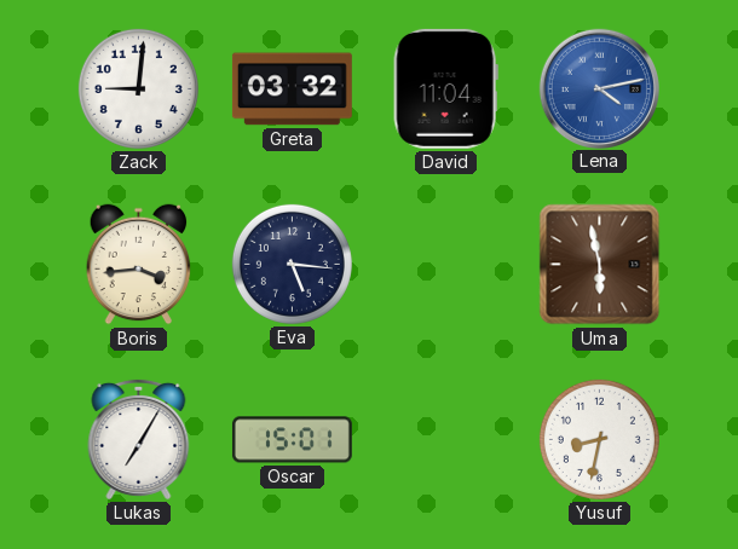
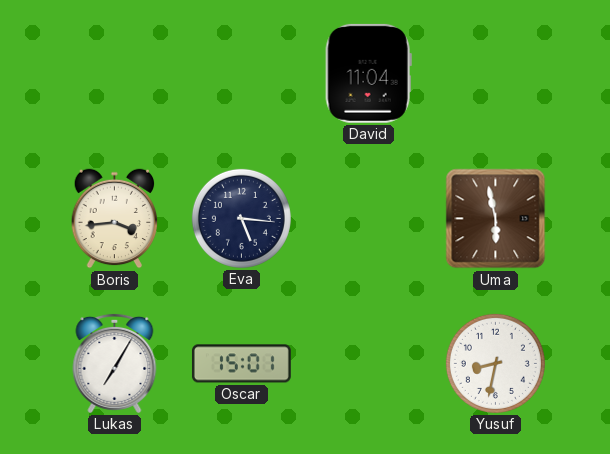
Zack: 9:01 -> none (138, 88)
Greta: 03:32 -> none (292, 89)
Lena: 4:13 -> none (599, 88)
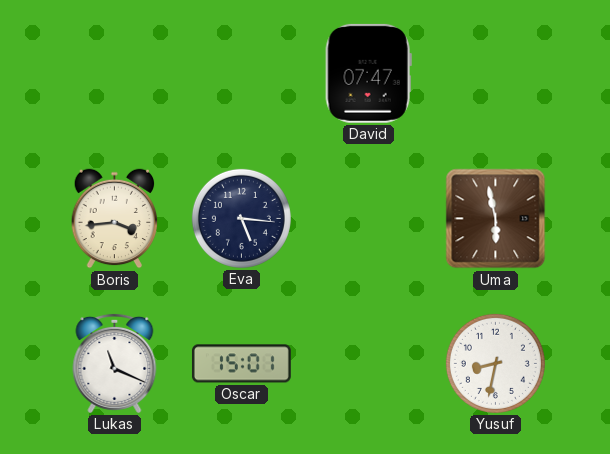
David: 11:04 -> 07:47 (368, 73)
Lukas: 7:05 -> 11:19 (115, 363)
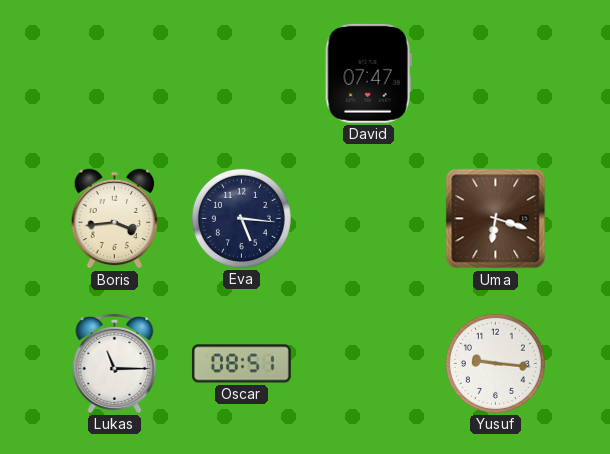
Uma: 5:58 -> 6:18 (496, 219)
Lukas: 11:19 -> 11:15 (115, 363)
Oscar: 15:01 -> 08:51 (241, 364)
Yusuf: 8:32 -> 9:16 (495, 363)
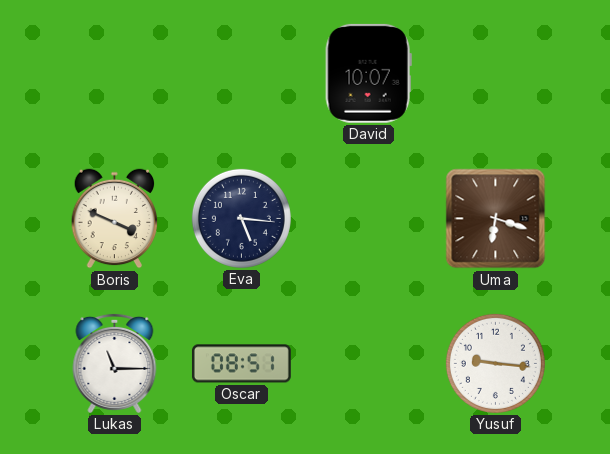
David: 07:47 -> 10:07 (368, 73)
Boris: 3:44 -> 3:49 (115, 219)
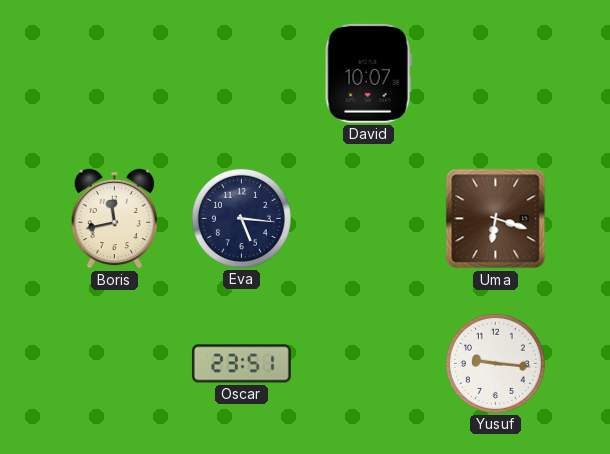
Boris: 3:49 -> 11:43 (115, 219)
Lukas: 11:15 -> none (115, 363)
Oscar: 08:51 -> 23:51 (241, 364)
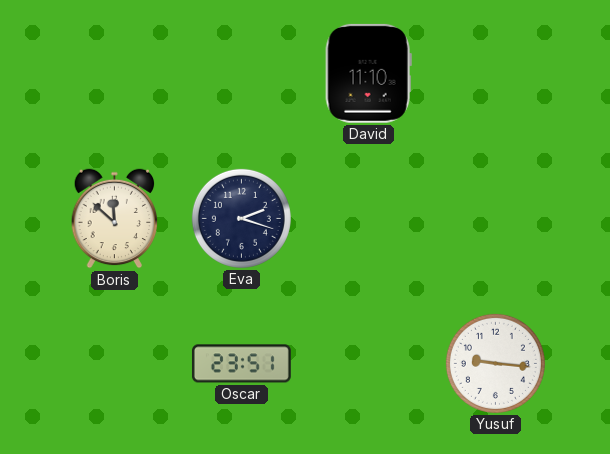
David: 10:07 -> 11:10 (368, 73)
Boris: 11:43 -> 11:52 (115, 219)
Eva: 5:16 -> 2:18 (241, 218)
Uma: 6:18 -> none (496, 219)
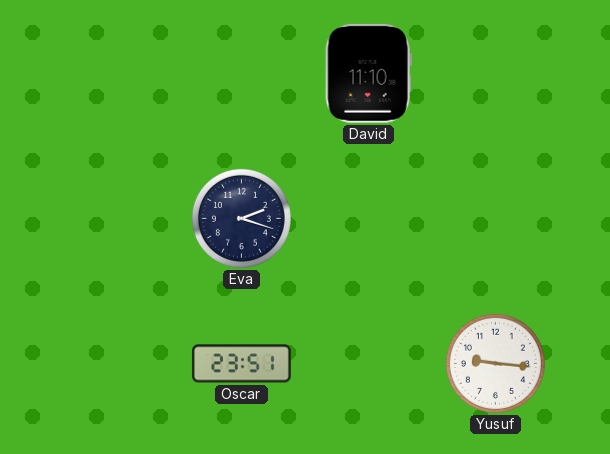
Boris: 11:52 -> none (115, 219)
